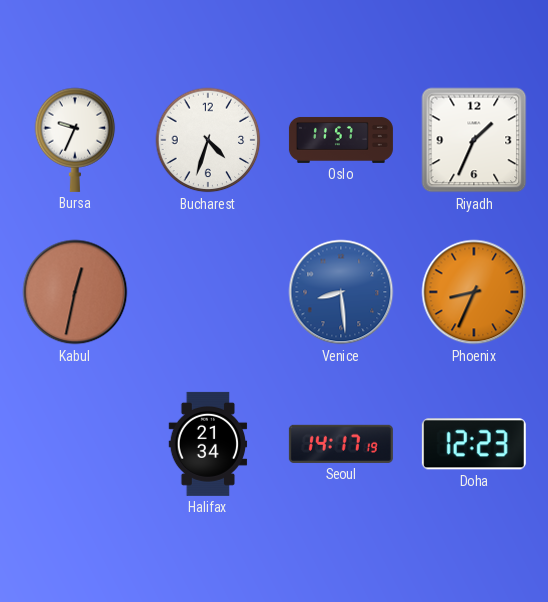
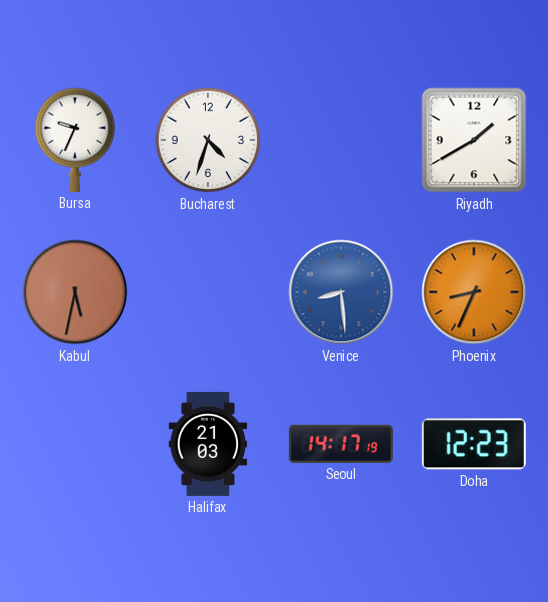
Oslo: 11:57 -> none (341, 140)
Riyadh: 1:34 -> 1:40 (474, 140)
Kabul: 12:32 -> 5:32 (75, 292)
Halifax: 21:34 -> 21:03 (208, 444)
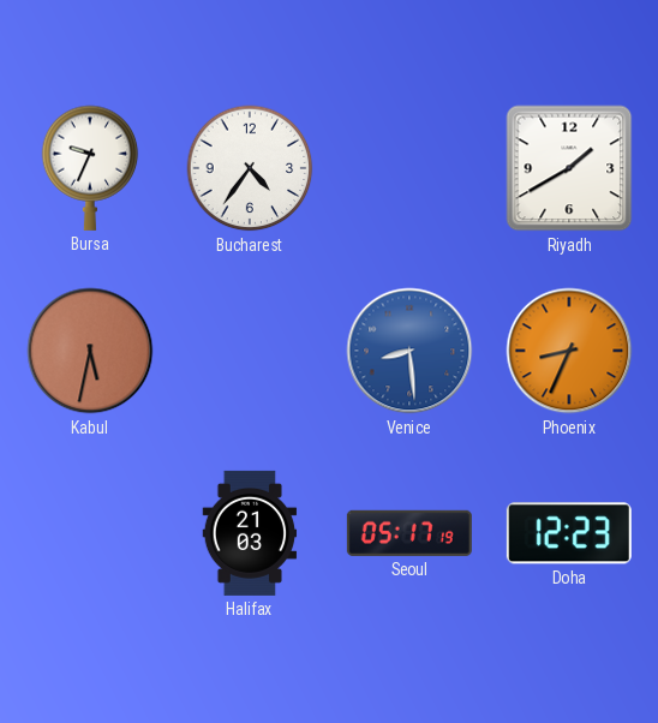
Bucharest: 4:33 -> 4:36 (250, 168)
Seoul: 14:17 -> 05:17 (409, 533)
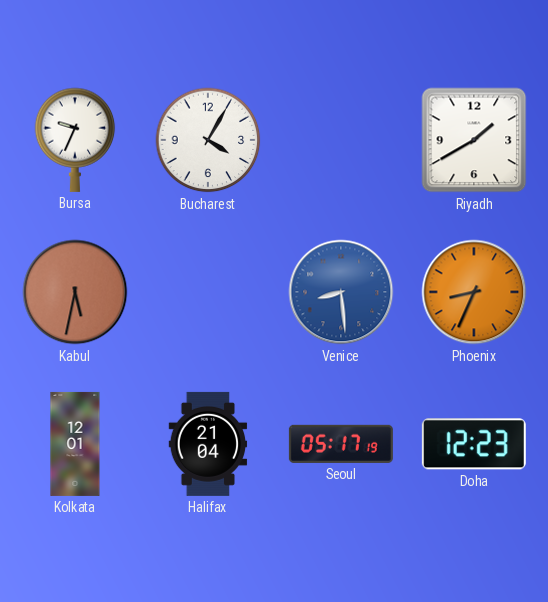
Bucharest: 4:36 -> 4:05 (208, 140)
Kolkata: none -> 12:01 (75, 444)
Halifax: 21:03 -> 21:04 (208, 444)
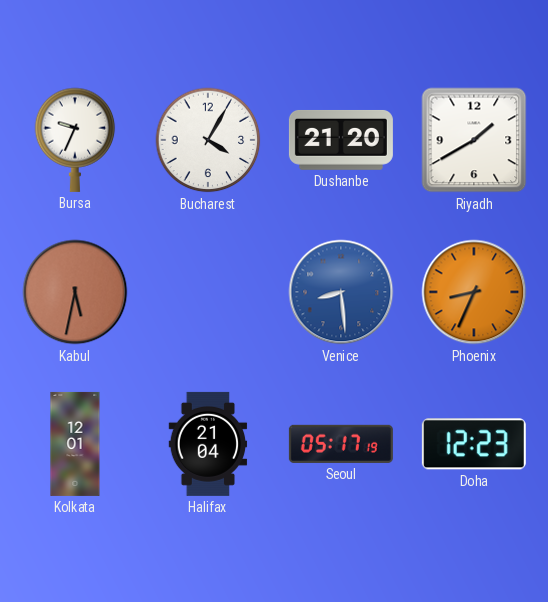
Dushanbe: none -> 21:20 (341, 140)
